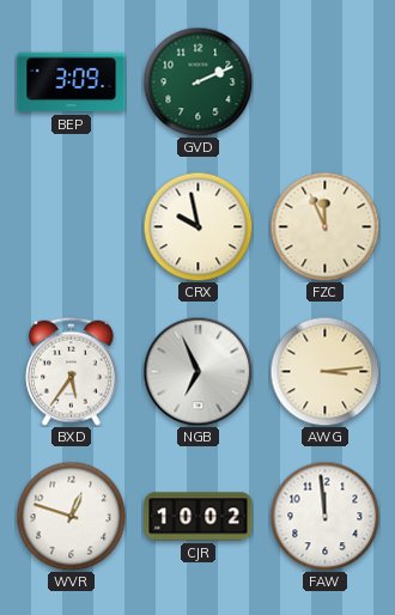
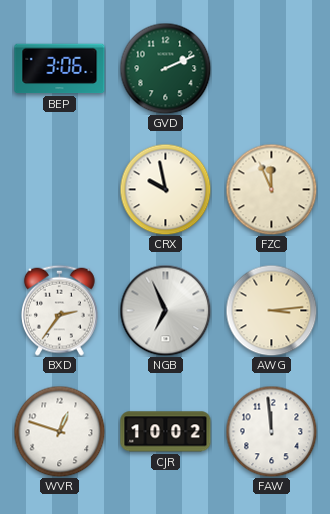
BEP: 3:09 -> 3:06 (60, 69)
BXD: 5:36 -> 2:36 (59, 310)
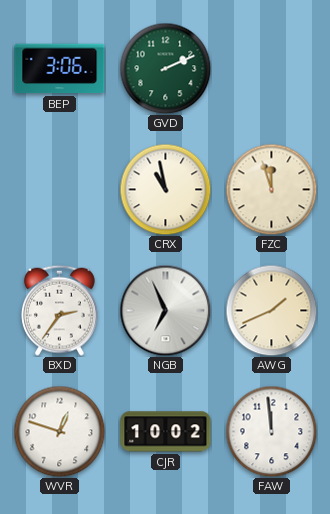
CRX: 9:58 -> 10:58 (165, 189)
FZC: 11:56 -> 11:57 (271, 189)
AWG: 3:14 -> 1:41 (271, 310)
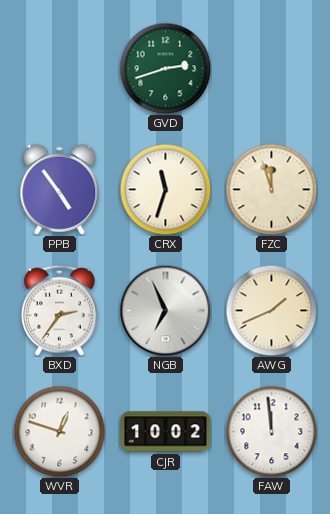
BEP: 3:06 -> none (60, 69)
GVD: 2:11 -> 2:42 (165, 68)
PPB: none -> 4:54 (60, 189)
CRX: 10:58 -> 11:33 (165, 189)
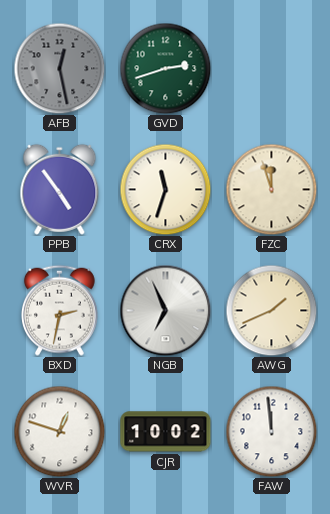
AFB: none -> 12:28 (59, 68)
BXD: 2:36 -> 2:32 (59, 310)
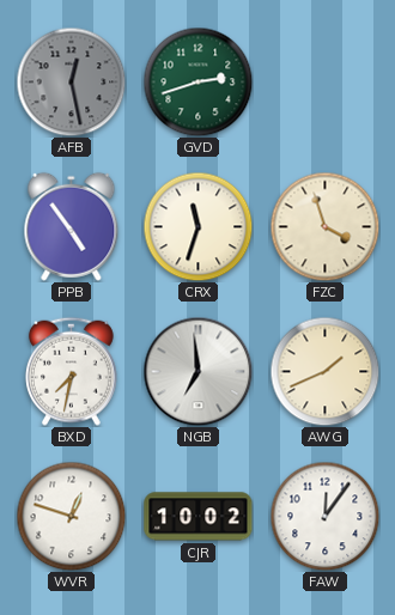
FZC: 11:57 -> 3:57 (324, 226)
BXD: 2:32 -> 7:32 (71, 371)
NGB: 6:56 -> 6:59 (197, 371)
FAW: 11:59 -> 12:06 (324, 516)
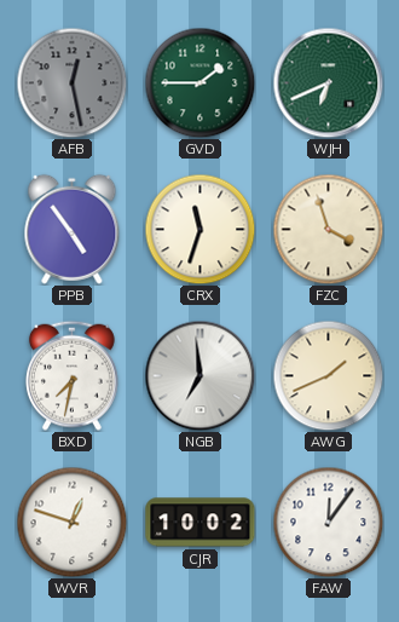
GVD: 2:42 -> 1:45 (199, 82)
WJH: none -> 6:41 (328, 82)
